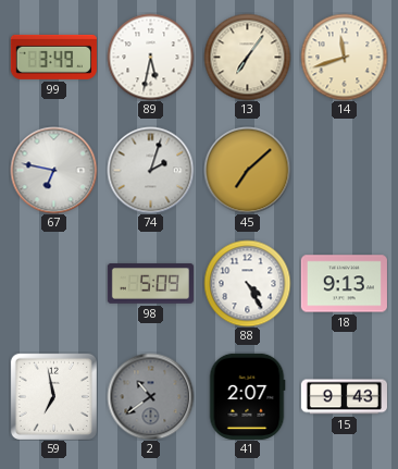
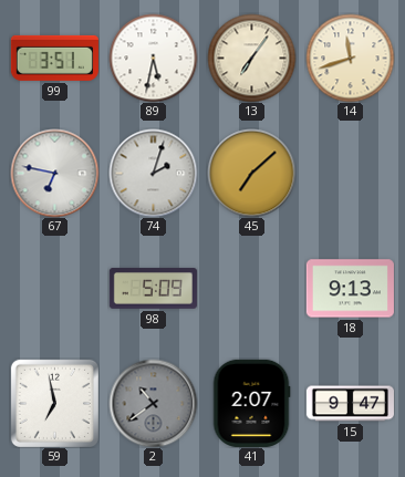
99: 3:49 -> 3:51 (54, 58)
88: 4:25 -> none (247, 283)
15: 9:43 -> 9:47 (350, 404)
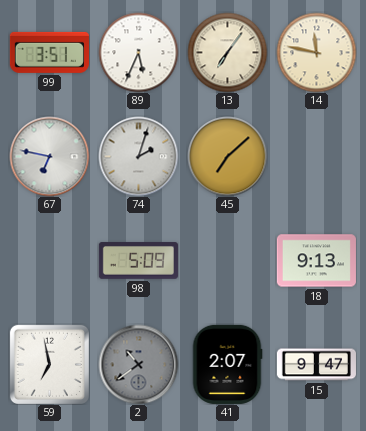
89: 5:32 -> 5:34 (138, 52)
14: 11:42 -> 11:47 (316, 52)
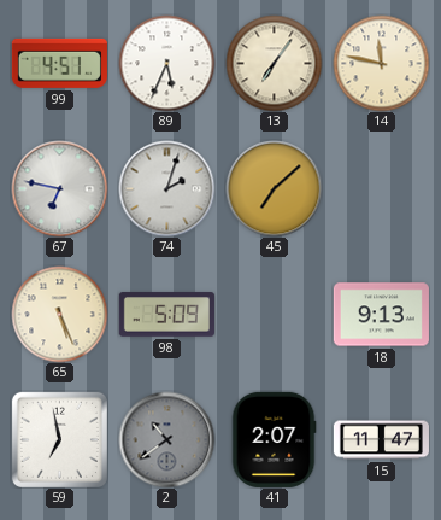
99: 3:51 -> 4:51 (59, 63)
65: none -> 5:26 (59, 314)
15: 9:47 -> 11:47 (381, 440)
